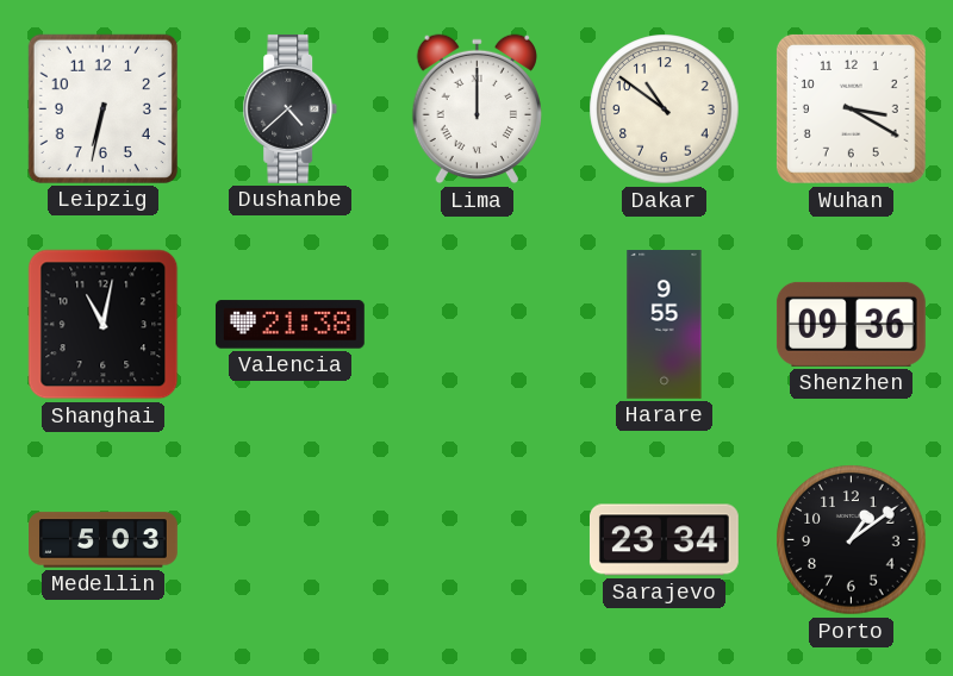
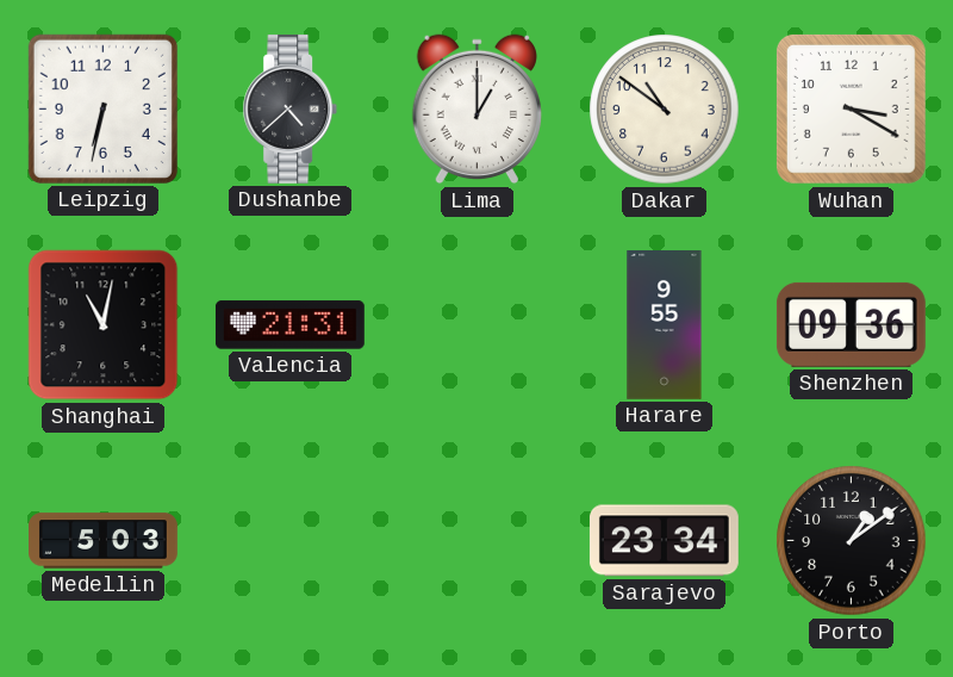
Lima: 12:00 -> 1:00 (476, 110)
Valencia: 21:38 -> 21:31 (289, 325)
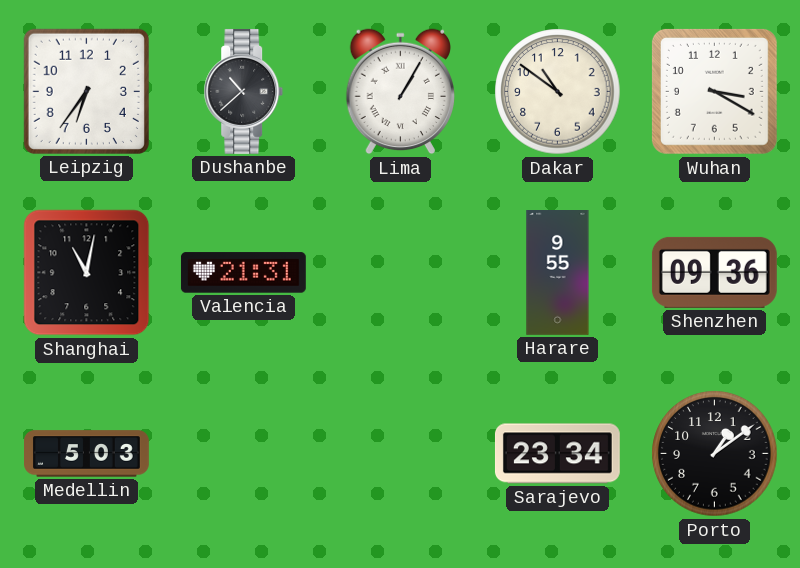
Leipzig: 6:32 -> 6:36 (86, 91)
Dushanbe: 4:38 -> 10:38 (244, 91)
Lima: 1:00 -> 1:05 (400, 92)
